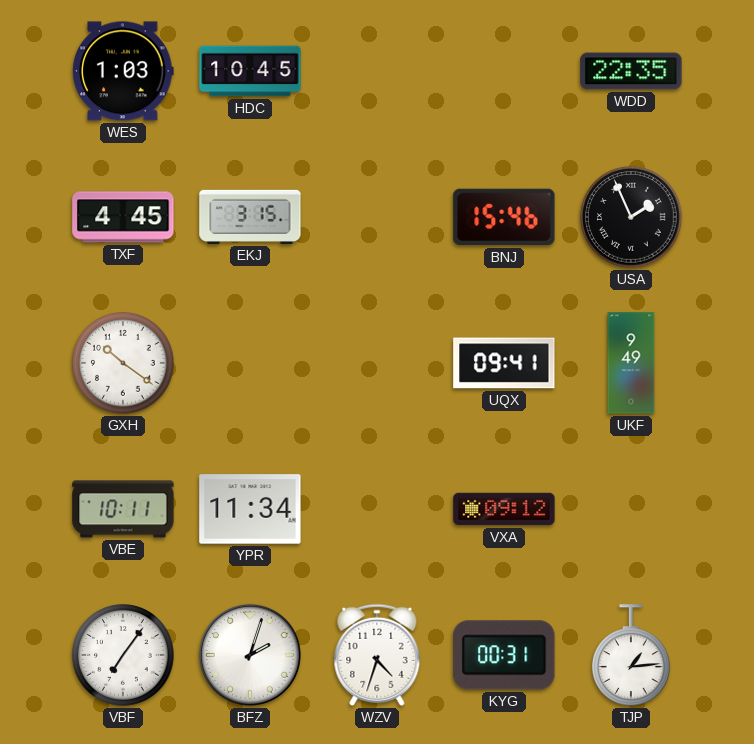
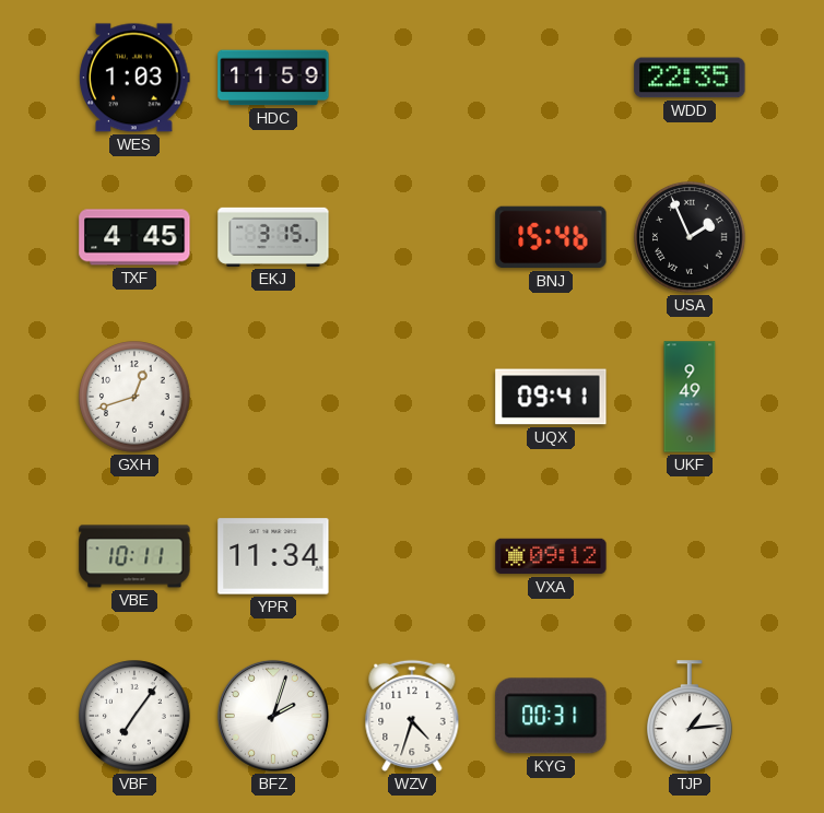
HDC: 10:45 -> 11:59 (273, 78)
GXH: 10:21 -> 12:42 (134, 397)
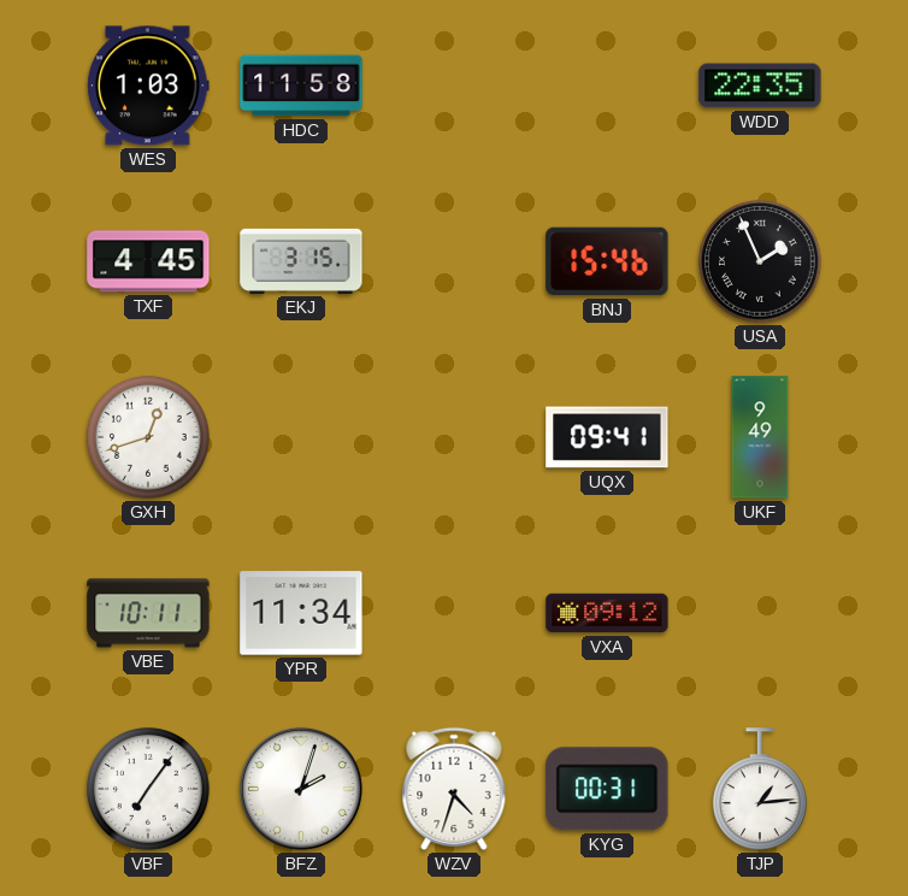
HDC: 11:59 -> 11:58 (301, 86)
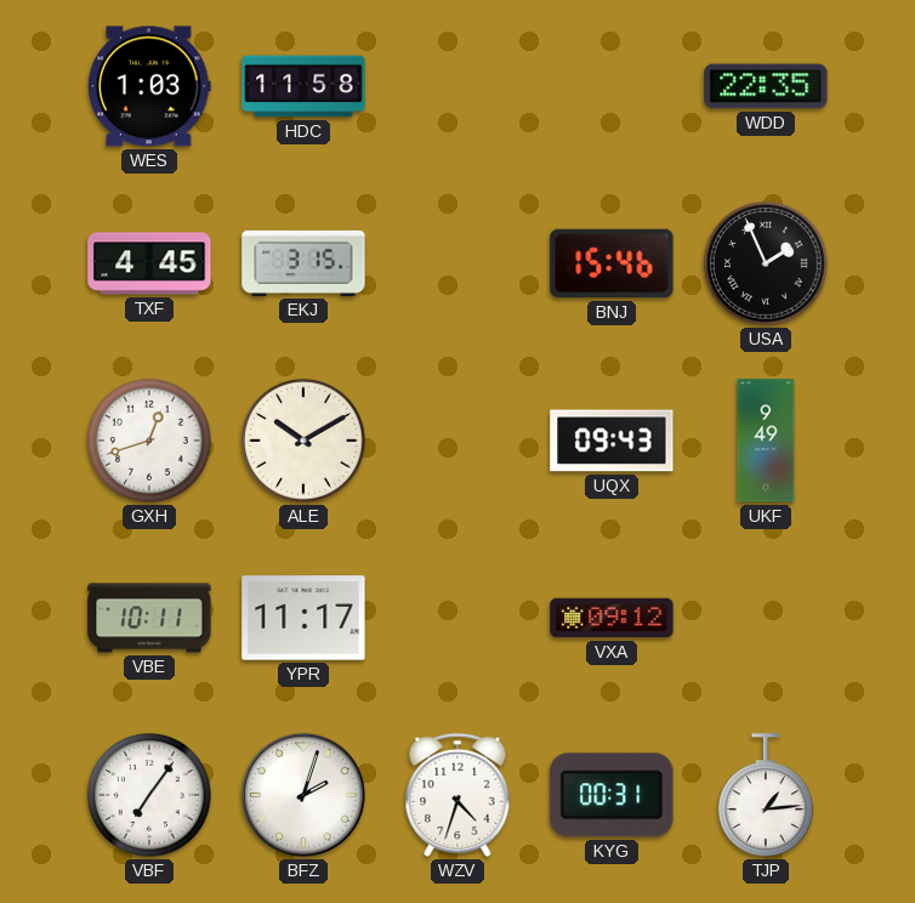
ALE: none -> 10:10 (303, 441)
UQX: 09:41 -> 09:43 (612, 441)
YPR: 11:34 -> 11:17 (303, 618)
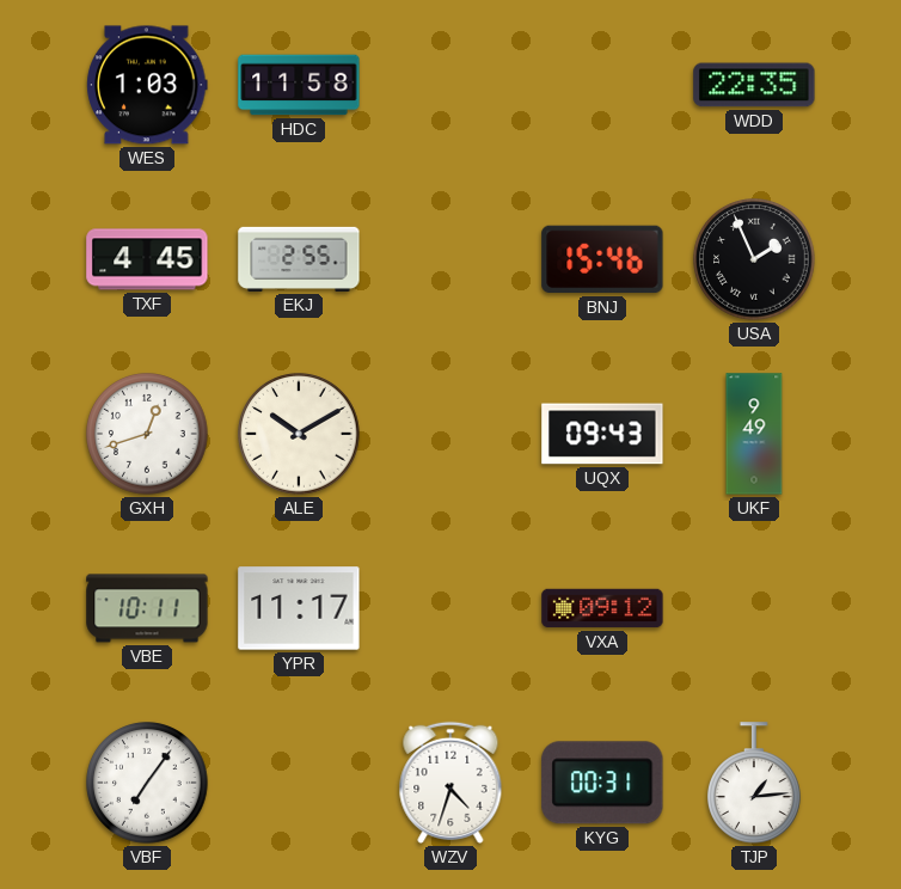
EKJ: 3:15 -> 2:55 (299, 259)
BFZ: 2:03 -> none (303, 795)
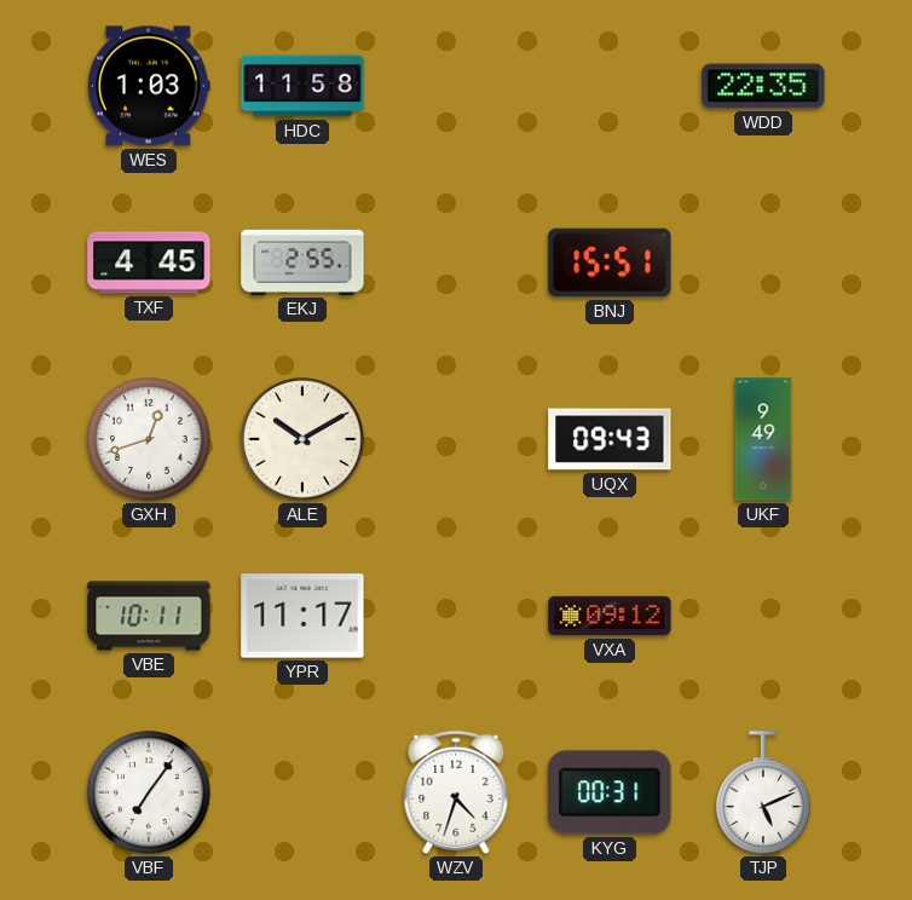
BNJ: 15:46 -> 15:51 (610, 262)
USA: 1:56 -> none (754, 259)
TJP: 1:14 -> 5:11 (764, 792)
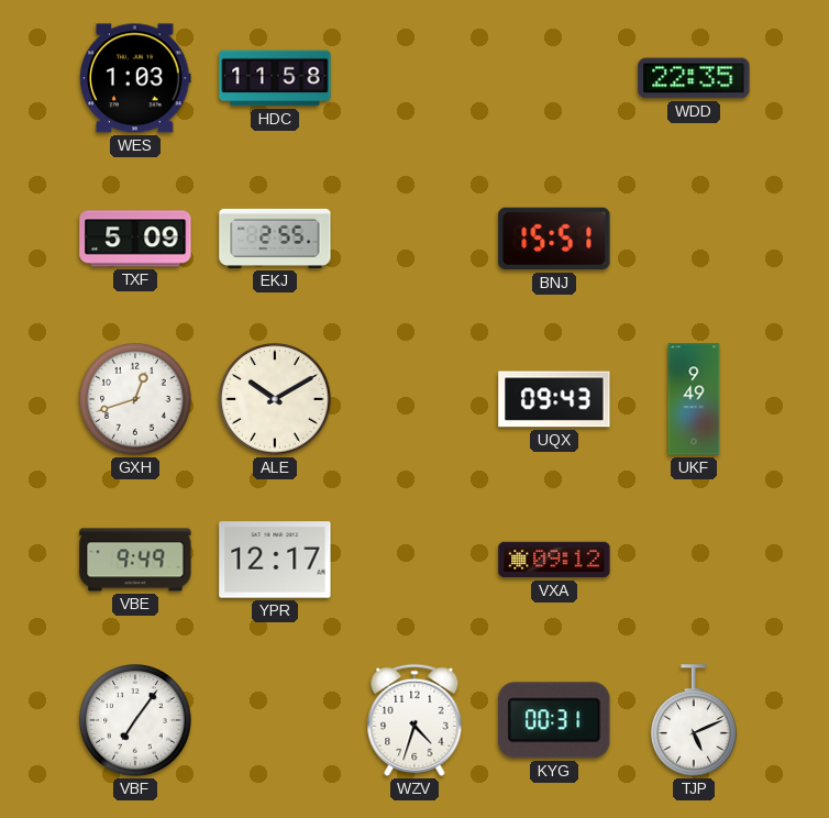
TXF: 4:45 -> 5:09 (135, 239)
VBE: 10:11 -> 9:49 (135, 560)
YPR: 11:17 -> 12:17 (275, 560)
